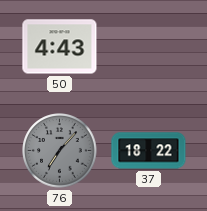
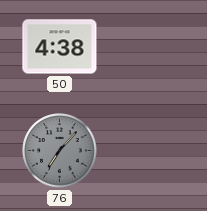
50: 4:43 -> 4:38 (60, 47)
37: 18:22 -> none (149, 151)
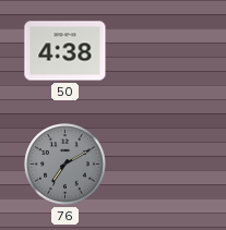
76: 7:07 -> 7:10 (66, 165)
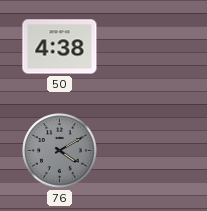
76: 7:10 -> 4:10 (60, 151)
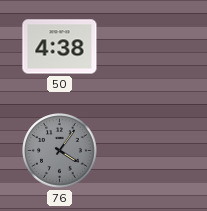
76: 4:10 -> 4:06 (60, 151)
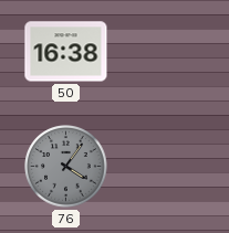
50: 4:38 -> 16:38 (66, 52)
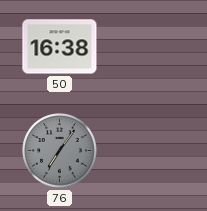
76: 4:06 -> 7:06 (60, 151)
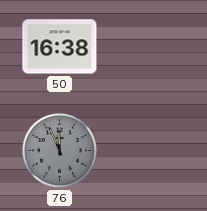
76: 7:06 -> 11:56 (60, 151)
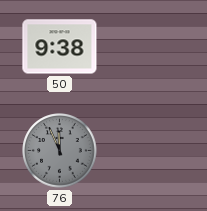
50: 16:38 -> 9:38 (60, 47)
